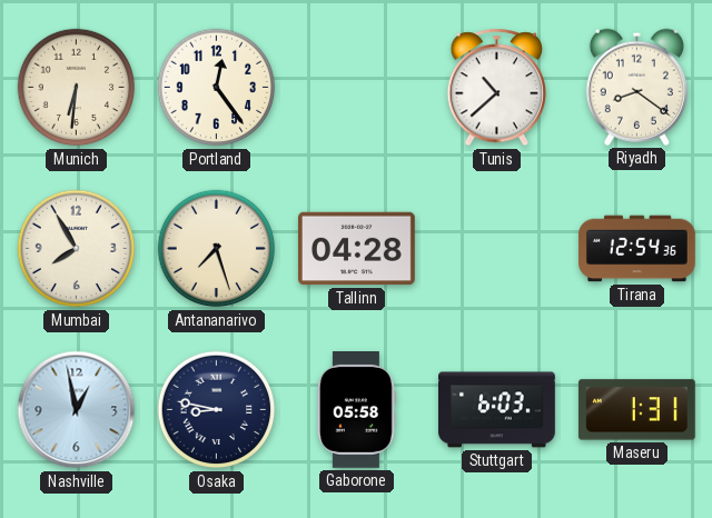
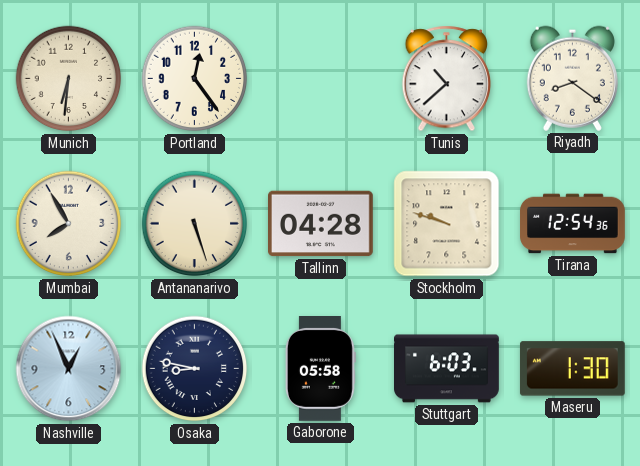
Antananarivo: 7:27 -> 5:27 (195, 224)
Stockholm: none -> 9:48 (447, 224)
Nashville: 12:58 -> 12:56 (69, 369)
Maseru: 1:31 -> 1:30 (572, 369)
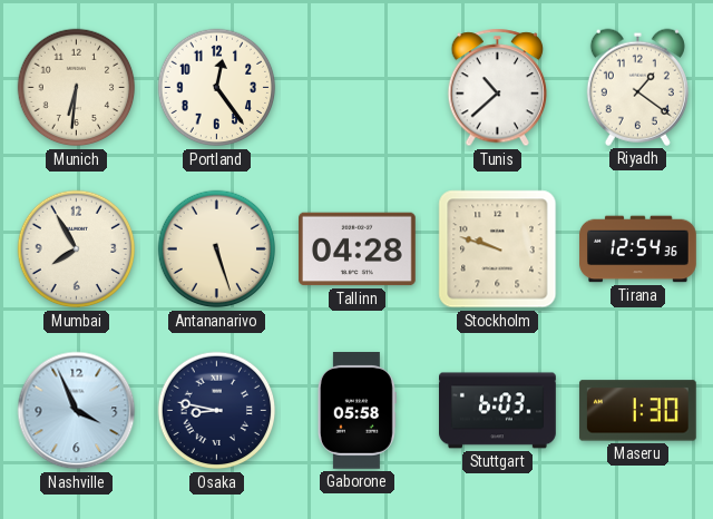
Riyadh: 8:21 -> 1:21 (637, 87)
Nashville: 12:56 -> 3:56 (77, 411)
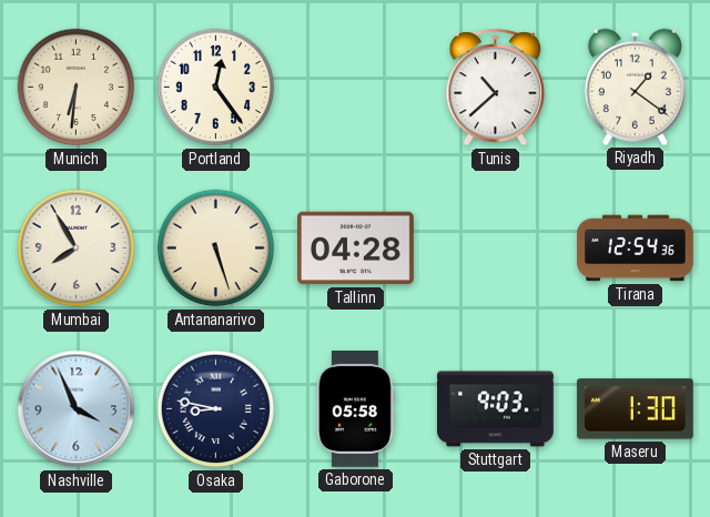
Stockholm: 9:48 -> none (498, 249)
Stuttgart: 6:03 -> 9:03 (496, 409)
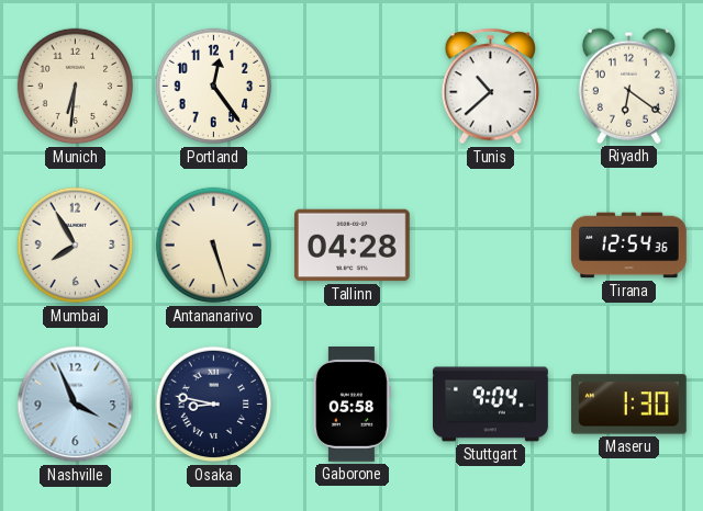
Riyadh: 1:21 -> 6:21 (628, 86)
Stuttgart: 9:03 -> 9:04 (491, 405)
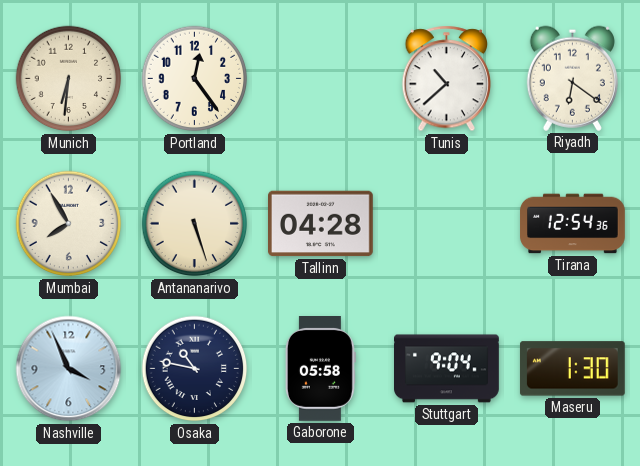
Osaka: 8:47 -> 10:47 (195, 369)
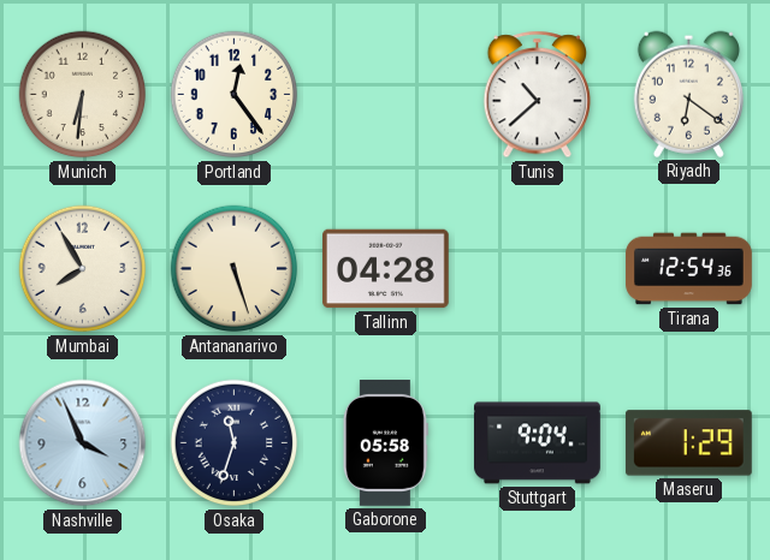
Osaka: 10:47 -> 11:33 (235, 443)
Maseru: 1:30 -> 1:29 (688, 443)
